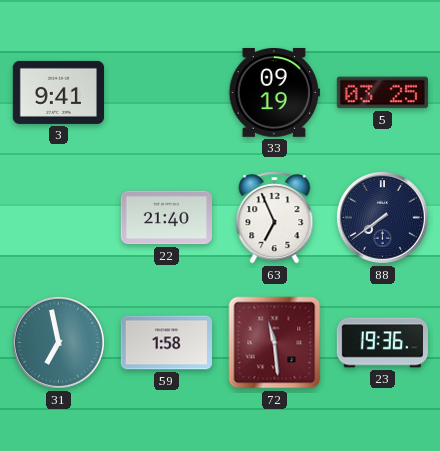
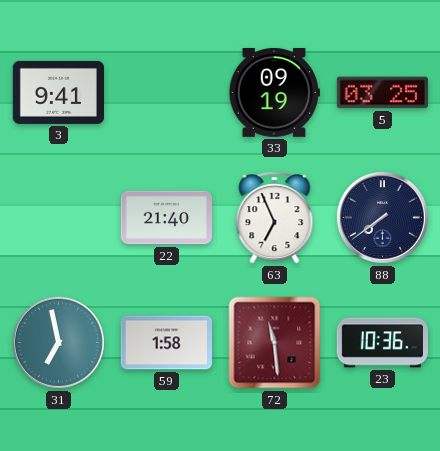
23: 19:36 -> 10:36 (382, 343)
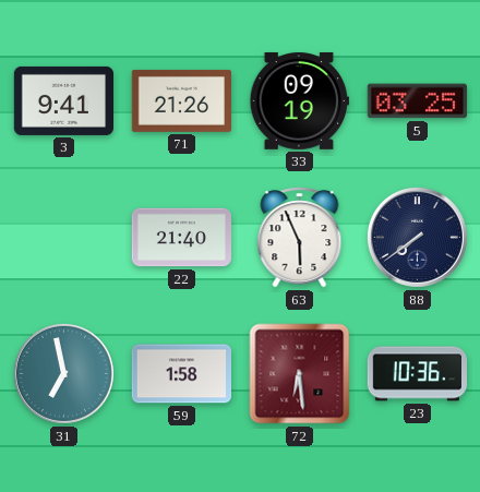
71: none -> 21:26 (181, 100)
63: 6:56 -> 5:56 (300, 238)
72: 11:29 -> 6:29 (300, 374)
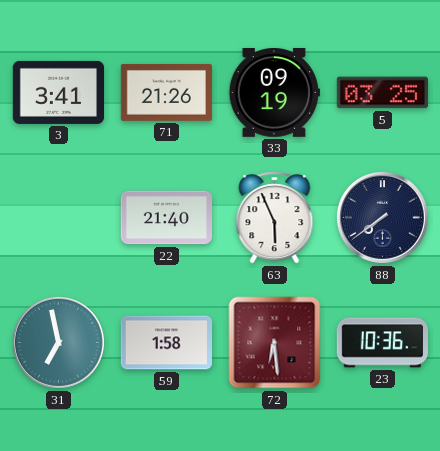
3: 9:41 -> 3:41 (58, 92)
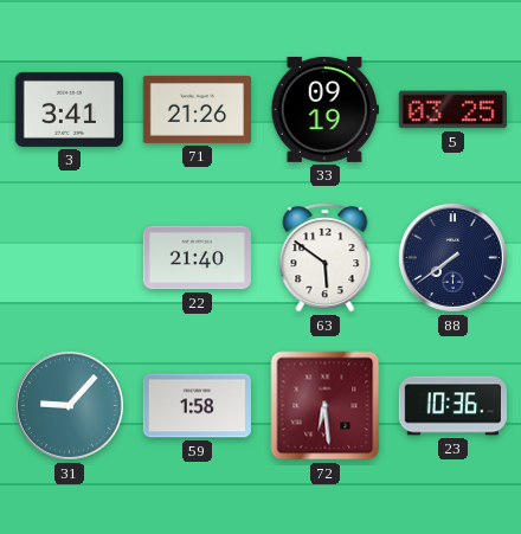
63: 5:56 -> 5:51 (326, 258)
31: 6:58 -> 9:07 (69, 405)
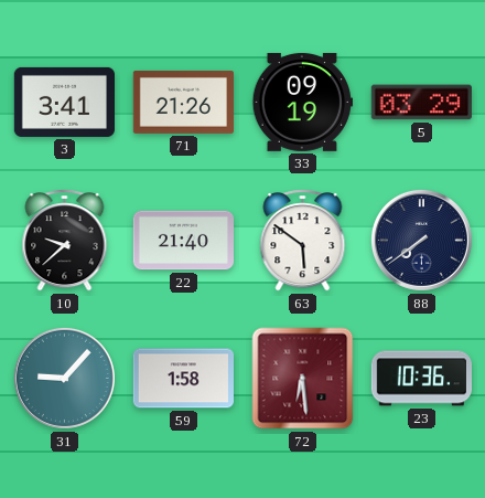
5: 03:25 -> 03:29 (421, 103)
10: none -> 9:38 (65, 241)
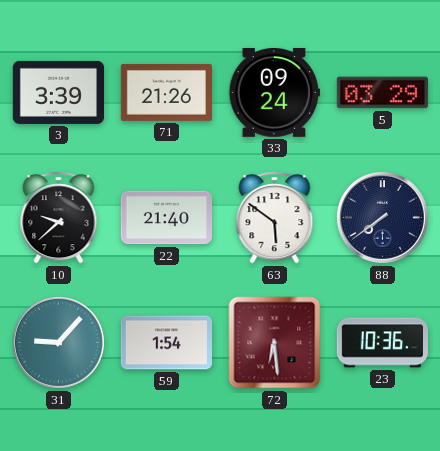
3: 3:41 -> 3:39 (58, 92)
33: 09:19 -> 09:24 (274, 92)
59: 1:58 -> 1:54 (166, 343)
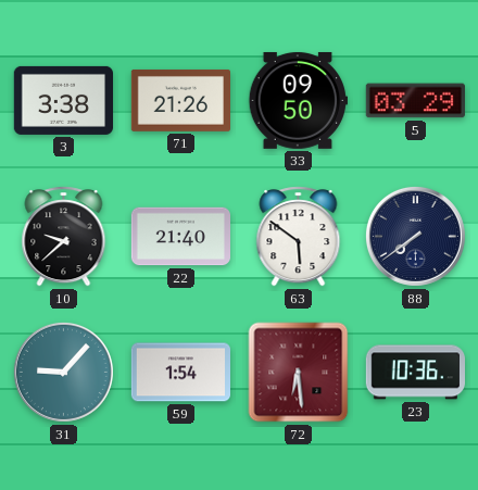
3: 3:39 -> 3:38 (63, 100)
33: 09:24 -> 09:50 (298, 100)
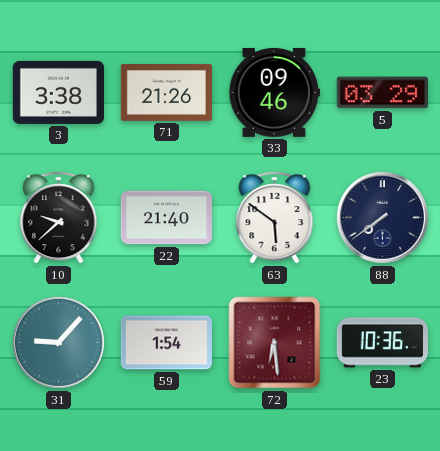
33: 09:50 -> 09:46 (274, 92)
